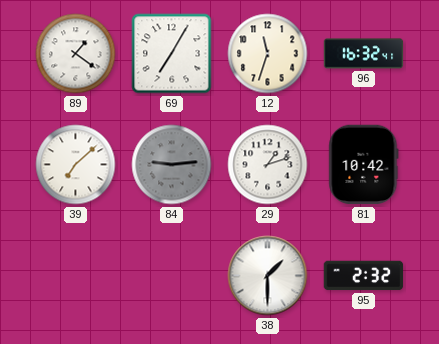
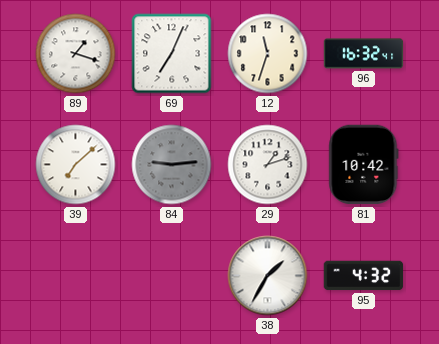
89: 1:21 -> 1:18 (76, 54)
69: 7:05 -> 7:04 (172, 54)
38: 1:30 -> 1:35 (268, 276)
95: 2:32 -> 4:32 (364, 276)
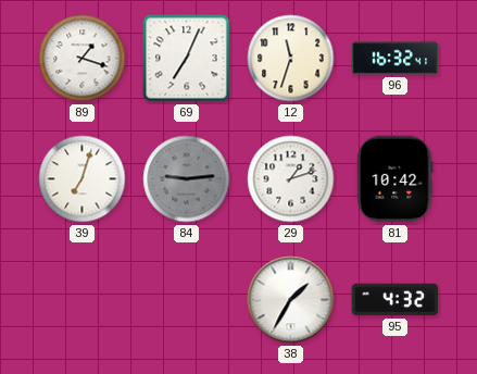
39: 7:08 -> 7:03 (83, 179)
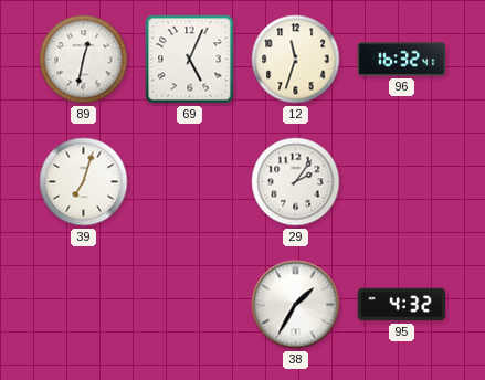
89: 1:18 -> 12:32 (84, 60)
69: 7:04 -> 5:04 (190, 60)
84: 9:14 -> none (187, 179)
29: 1:12 -> 2:06 (296, 182)
81: 10:42 -> none (396, 179)
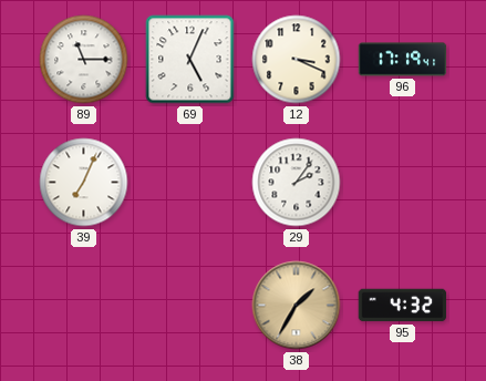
89: 12:32 -> 11:15 (84, 60)
12: 11:33 -> 3:19 (297, 60)
96: 16:32 -> 17:19 (403, 60)
39: 7:03 -> 7:04 (84, 183)
38 dial: white -> champagne (297, 306)
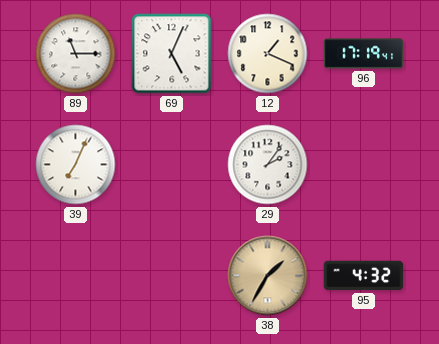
12: 3:19 -> 1:19 (268, 54)
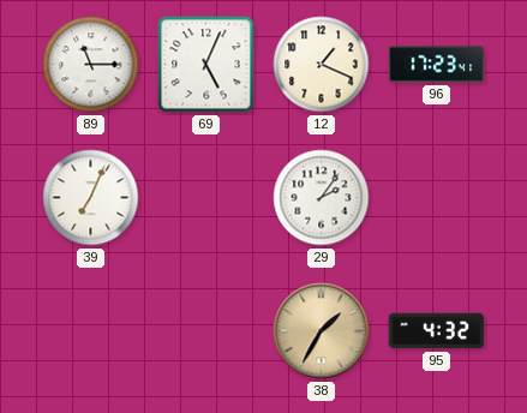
96: 17:19 -> 17:23 (437, 65)
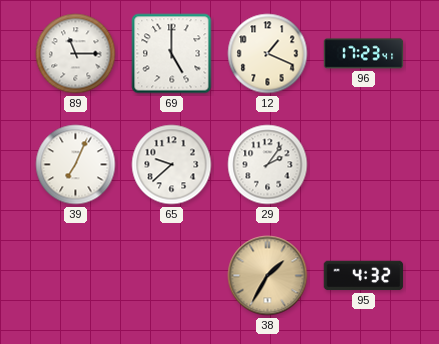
69: 5:04 -> 5:00 (172, 54)
65: none -> 9:38 (172, 165)
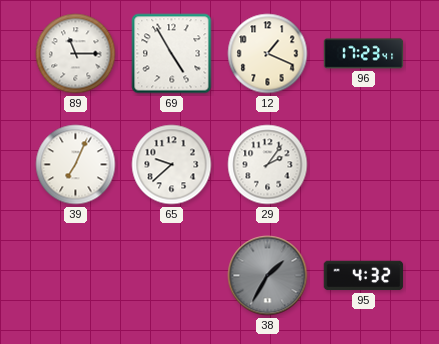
69: 5:00 -> 4:55 (172, 54)
38 dial: champagne -> grey (268, 276)
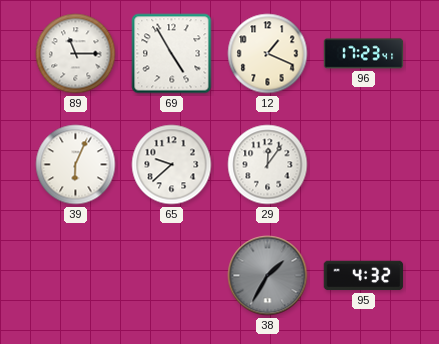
39: 7:04 -> 6:04 (76, 165)
29: 2:06 -> 12:06 (268, 165)
